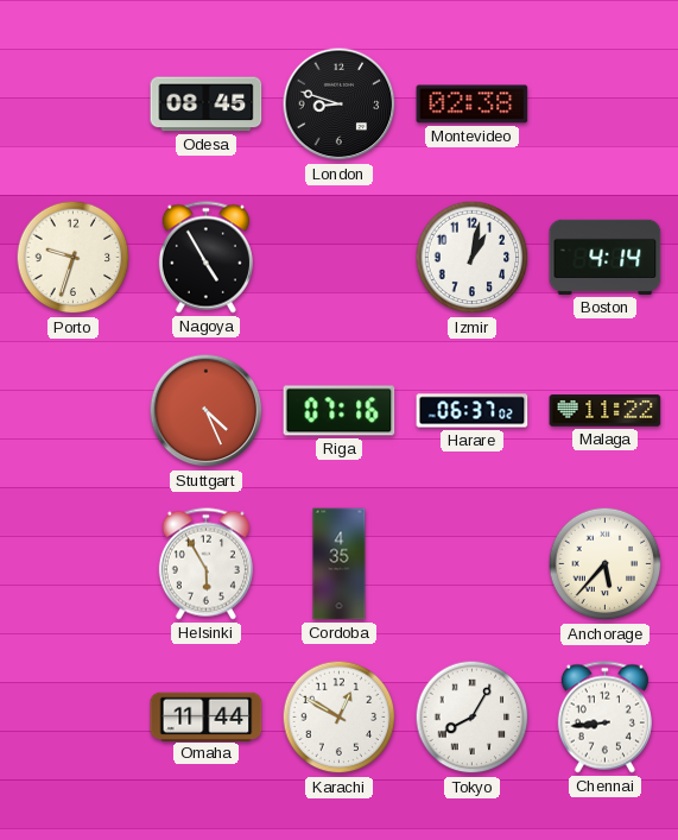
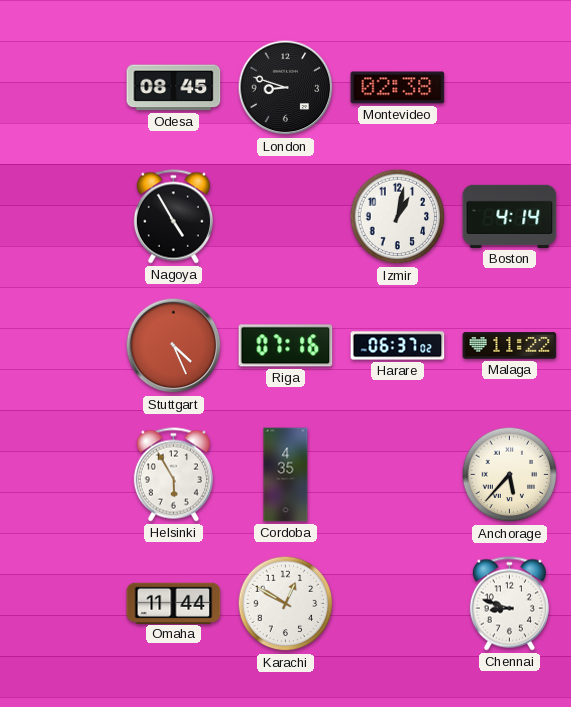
Porto: 9:33 -> none (74, 258)
Tokyo: 8:05 -> none (473, 718)
Chennai: 8:44 -> 8:48 (509, 604)
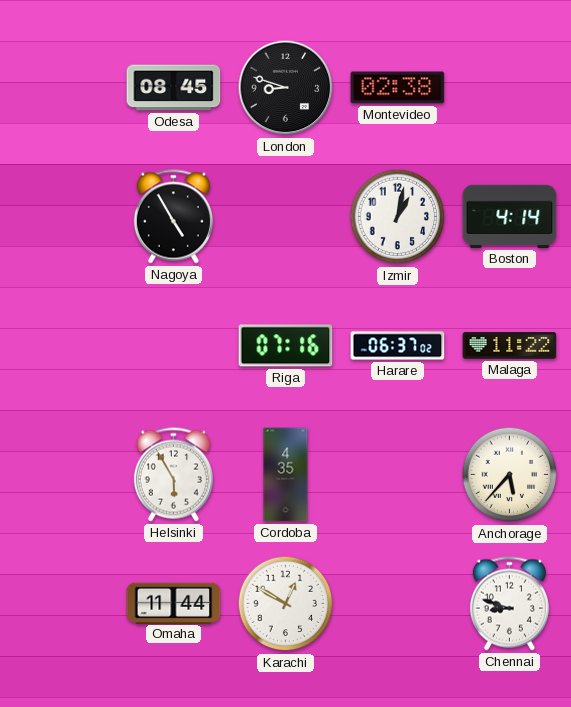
Stuttgart: 4:26 -> none (174, 346)
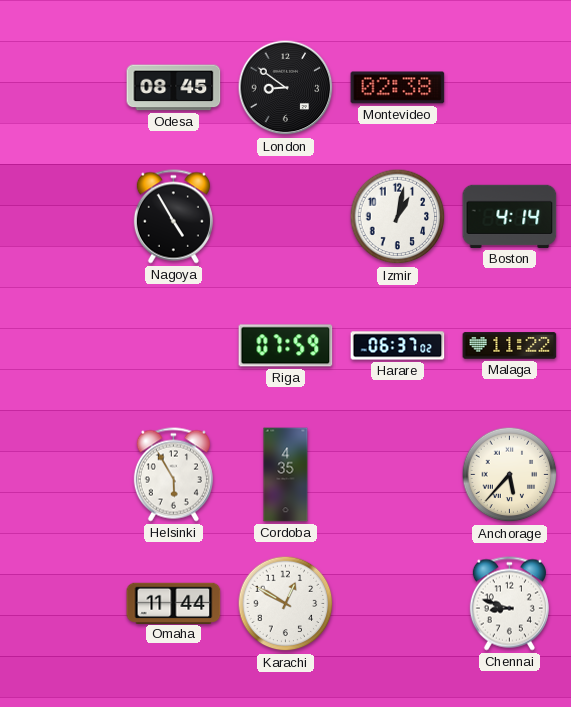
London: 8:48 -> 8:51 (286, 88)
Riga: 07:16 -> 07:59 (286, 346)
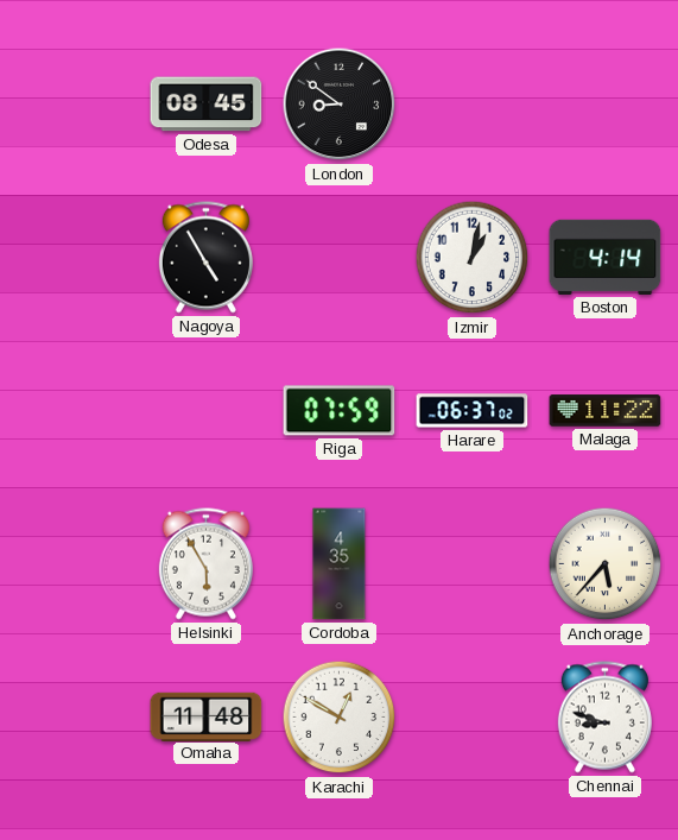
Montevideo: 02:38 -> none (398, 88)
Omaha: 11:44 -> 11:48 (207, 716)
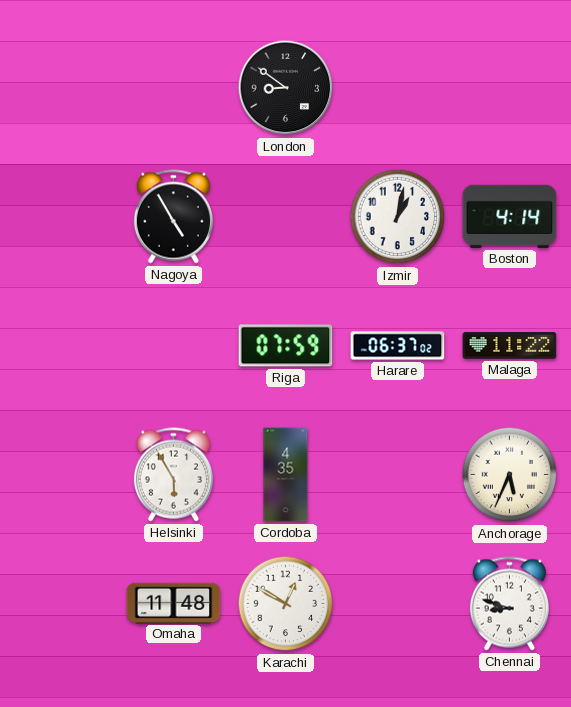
Odesa: 08:45 -> none (207, 105)
Anchorage: 5:37 -> 5:34 (510, 475)
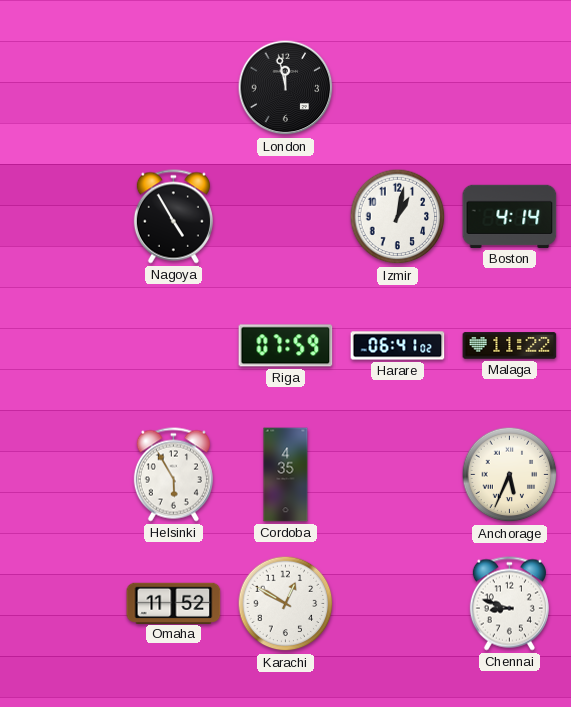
London: 8:51 -> 11:58 (286, 88)
Harare: 06:37 -> 06:41 (398, 346)
Omaha: 11:48 -> 11:52 (174, 603)
